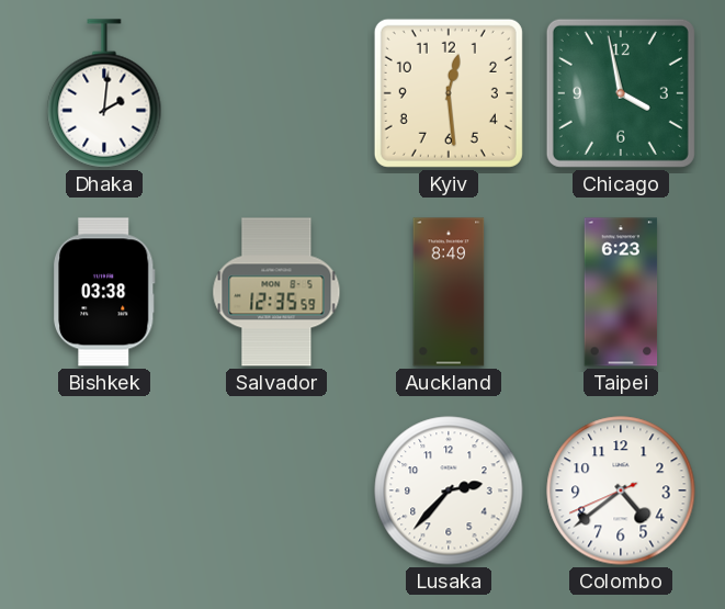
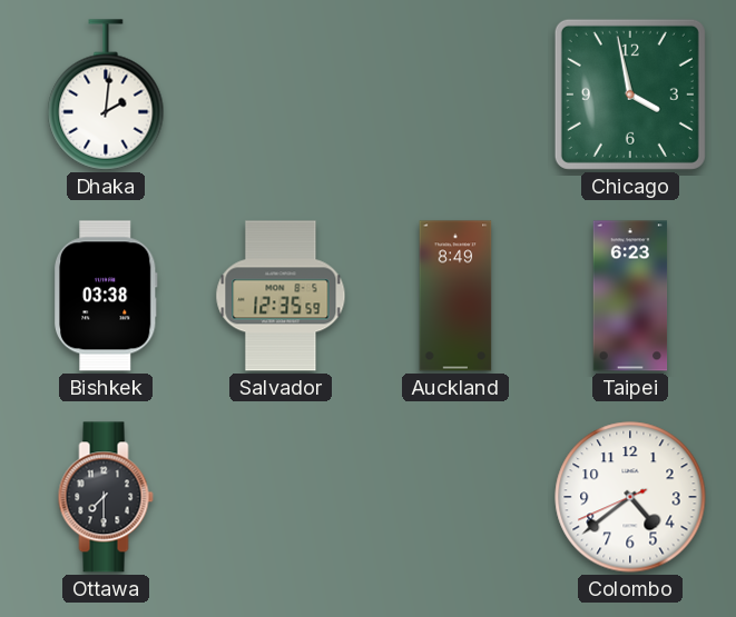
Kyiv: 12:29 -> none (449, 93)
Ottawa: none -> 7:30 (106, 497)
Lusaka: 2:37 -> none (449, 490)
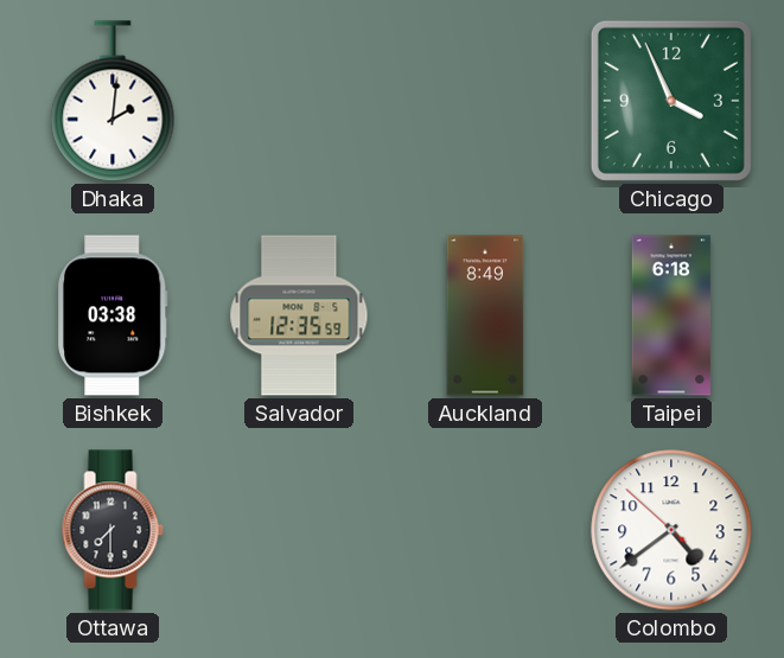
Chicago: 3:58 -> 3:56 (671, 101)
Taipei: 6:23 -> 6:18 (671, 315)
Colombo: 4:38:41 -> 4:38:52 (671, 530)
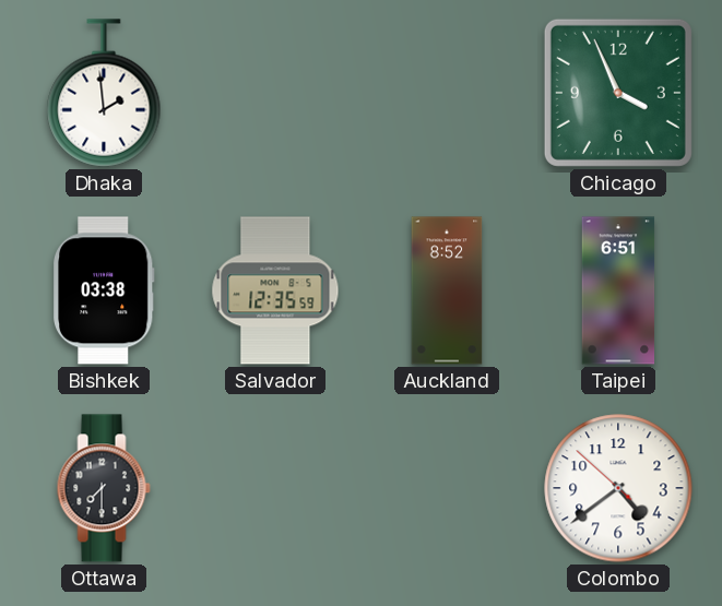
Dhaka: 2:01 -> 1:59 (104, 93)
Auckland: 8:49 -> 8:52 (447, 290)
Taipei: 6:18 -> 6:51 (618, 290)
